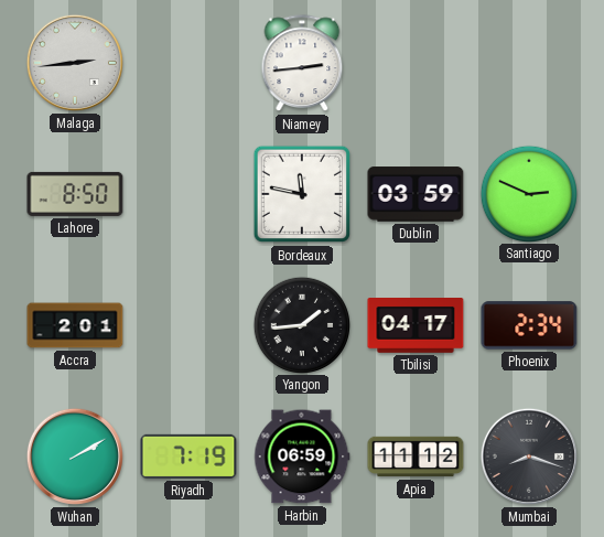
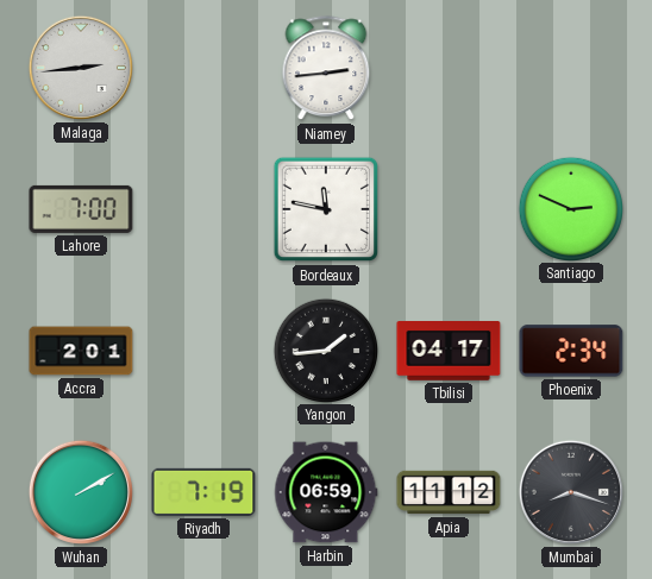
Lahore: 8:50 -> 7:00 (81, 209)
Dublin: 03:59 -> none (416, 194)
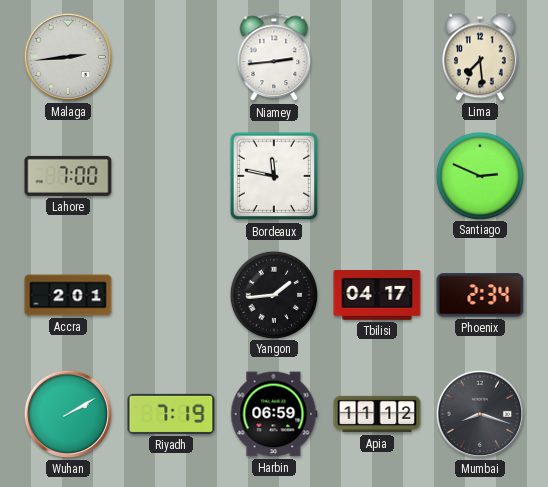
Lima: none -> 7:29 (481, 57)
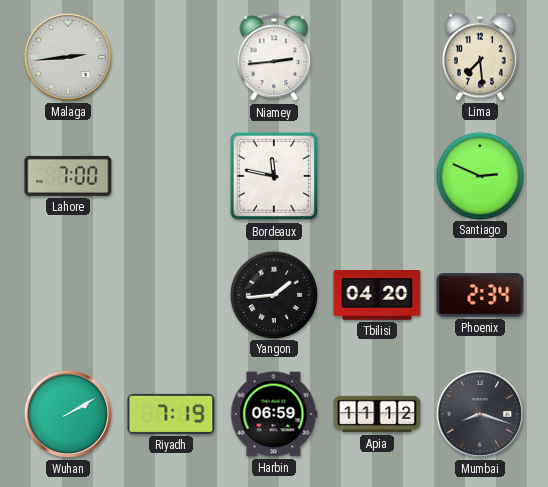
Accra: 2:01 -> none (68, 295)
Tbilisi: 04:17 -> 04:20 (377, 295)
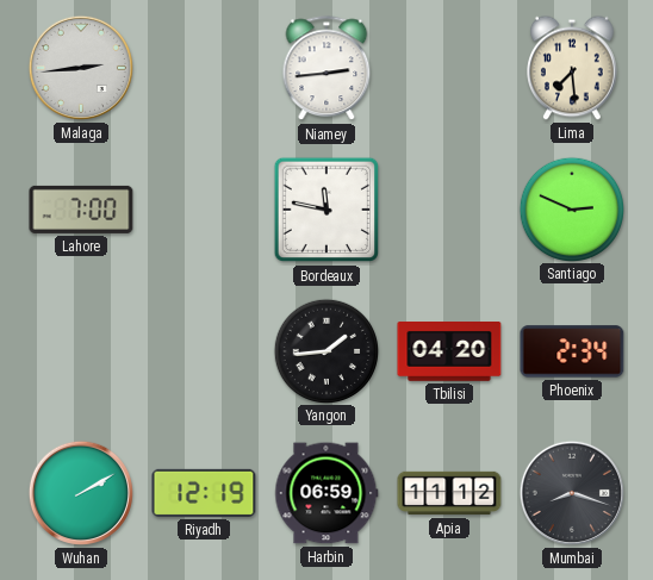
Riyadh: 7:19 -> 12:19 (204, 493)
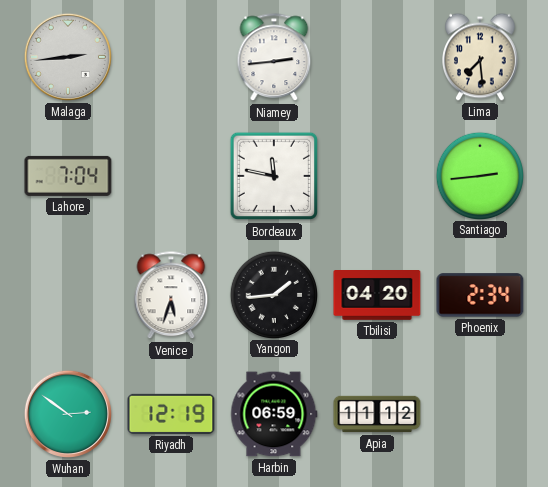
Lahore: 7:00 -> 7:04 (68, 176)
Santiago: 2:49 -> 2:44 (479, 175)
Venice: none -> 5:33 (171, 296)
Wuhan: 2:10 -> 2:51 (68, 414)
Mumbai: 8:18 -> none (572, 493)
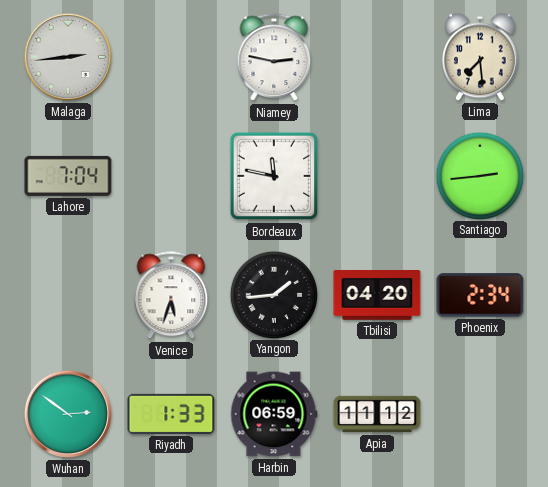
Niamey: 2:44 -> 2:47 (274, 58)
Riyadh: 12:19 -> 1:33 (171, 414)
